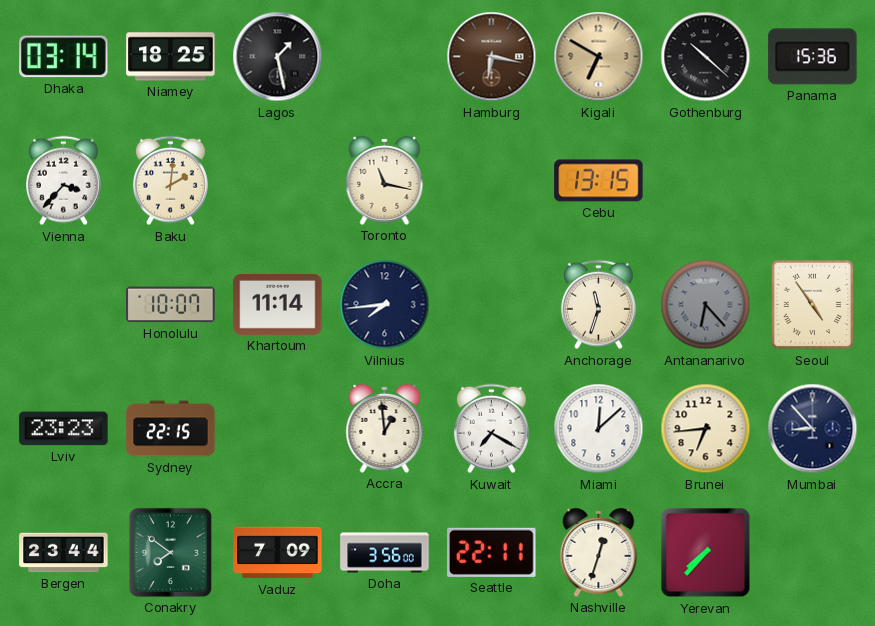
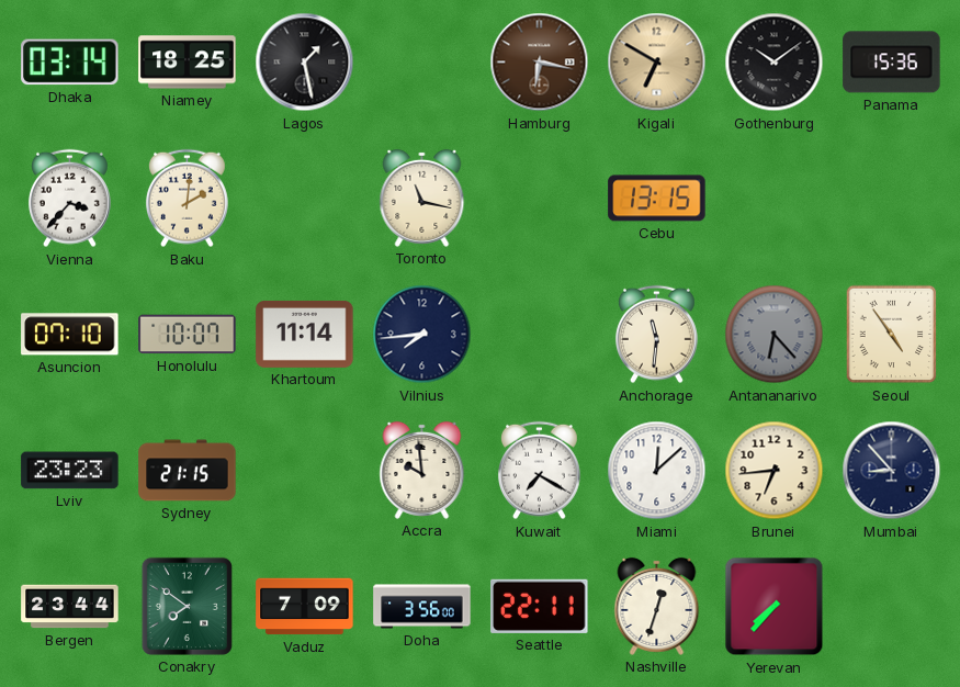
Gothenburg: 10:22 -> 10:09 (775, 63)
Asuncion: none -> 07:10 (70, 335)
Anchorage: 11:33 -> 11:31 (656, 335)
Sydney: 22:15 -> 21:15 (188, 471)
Accra: 12:59 -> 9:59 (422, 470)
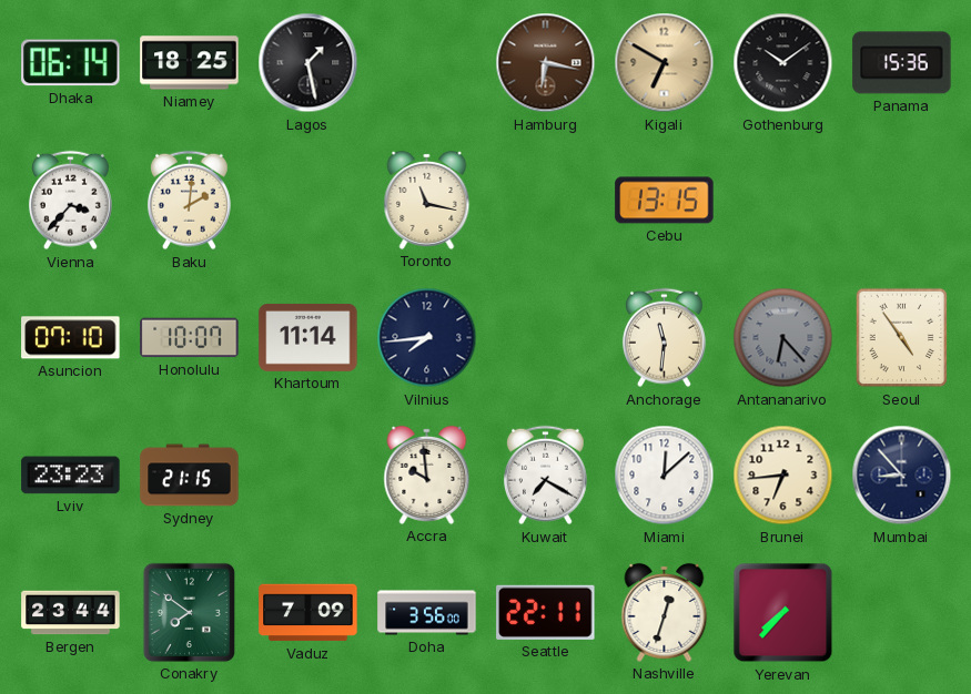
Dhaka: 03:14 -> 06:14 (71, 63)
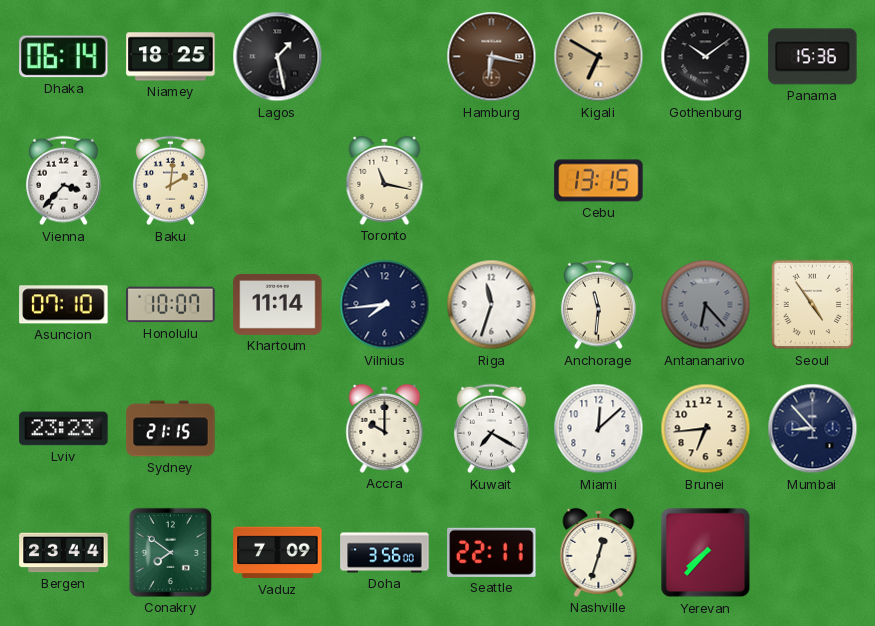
Riga: none -> 11:33 (492, 305)
Accra: 9:59 -> 10:00 (385, 428)
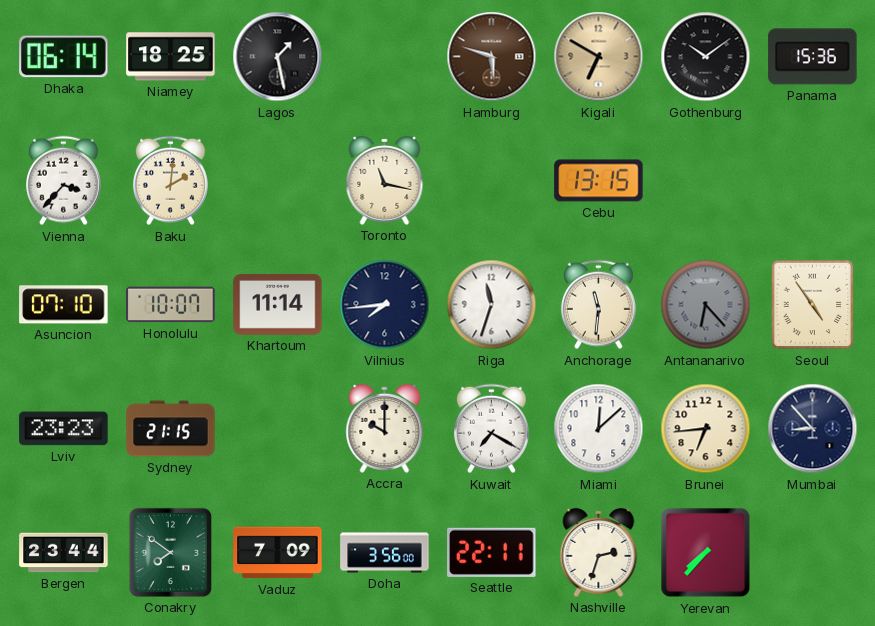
Hamburg: 6:17 -> 5:48 (492, 57)
Nashville: 12:33 -> 2:33 (599, 552)
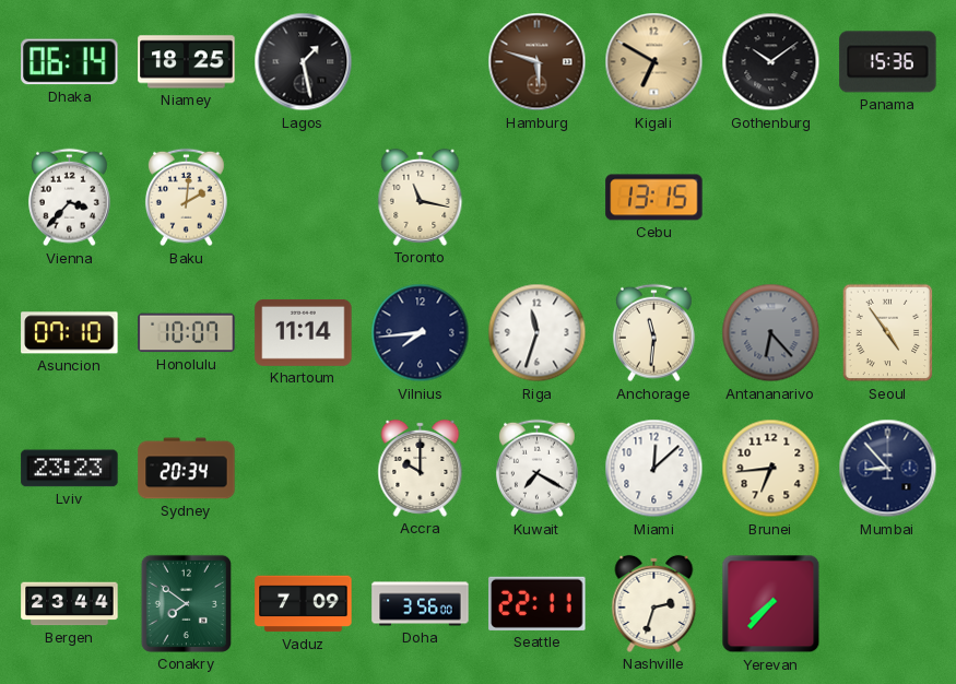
Sydney: 21:15 -> 20:34 (187, 469)
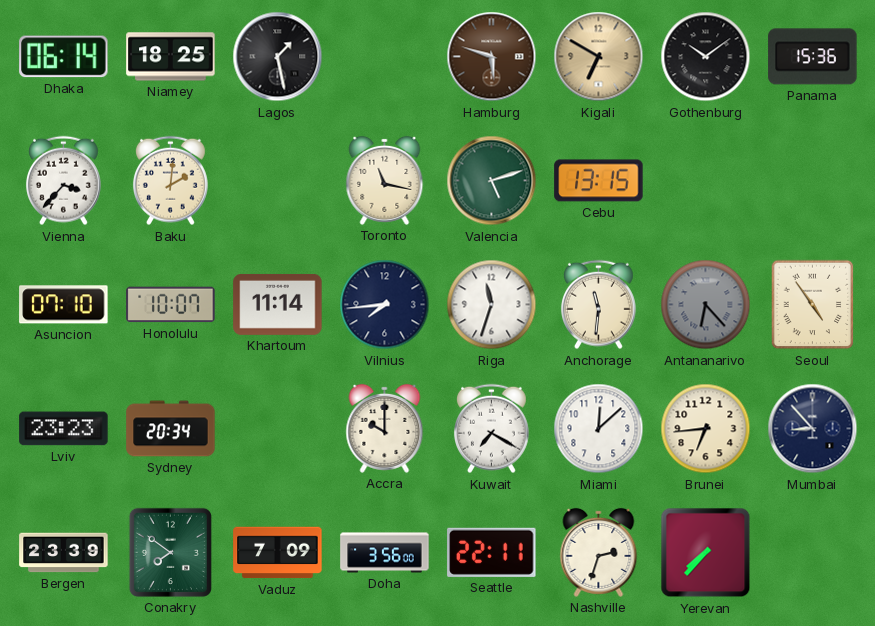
Valencia: none -> 5:12 (492, 181)
Bergen: 23:44 -> 23:39 (64, 553)
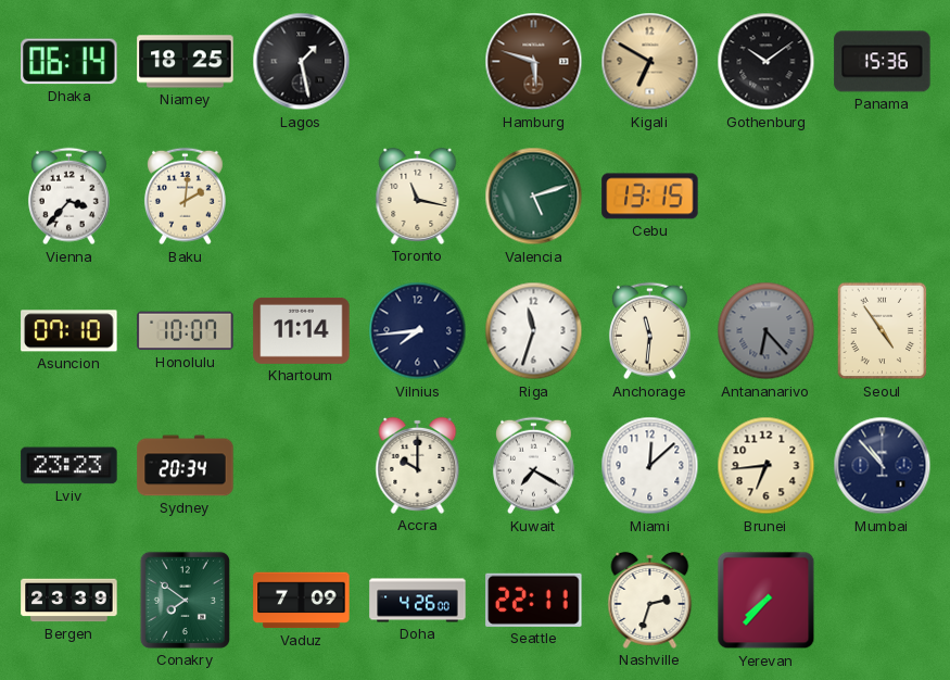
Mumbai: 8:53 -> 10:53 (883, 466)
Doha: 3:56 -> 4:26 (418, 601)
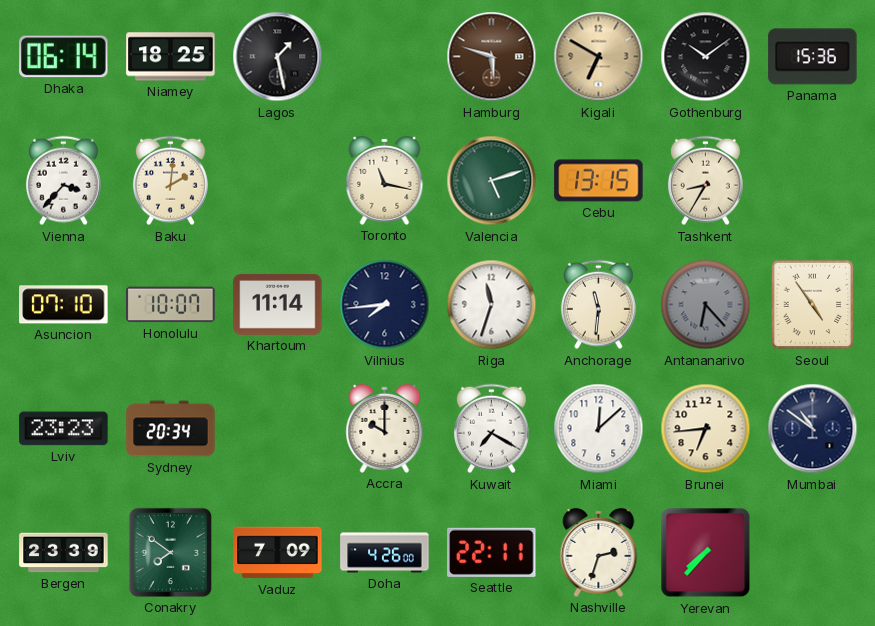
Tashkent: none -> 8:35 (705, 181)
Mumbai: 10:53 -> 10:51 (813, 429)
